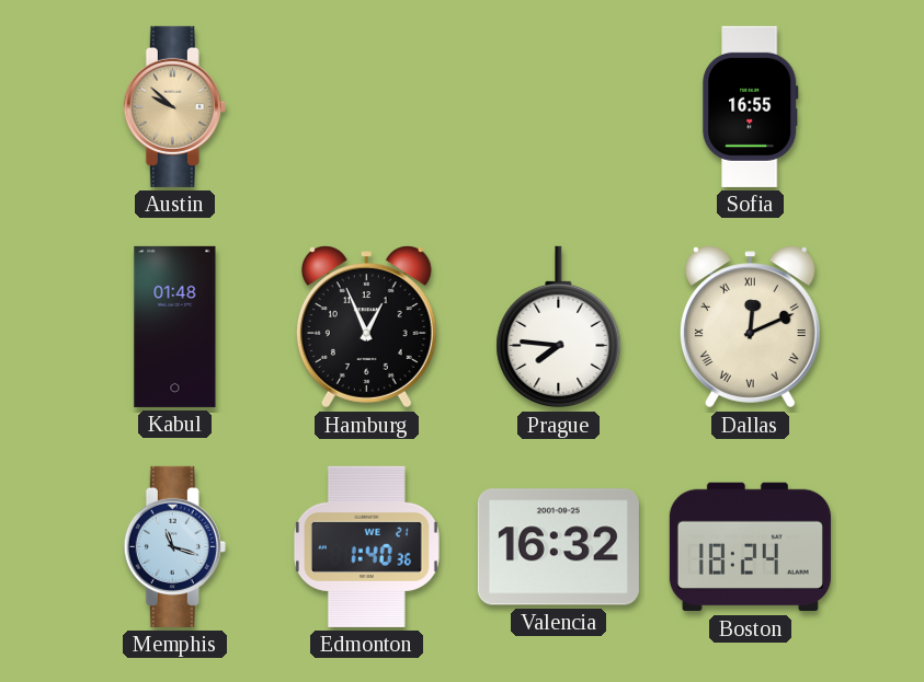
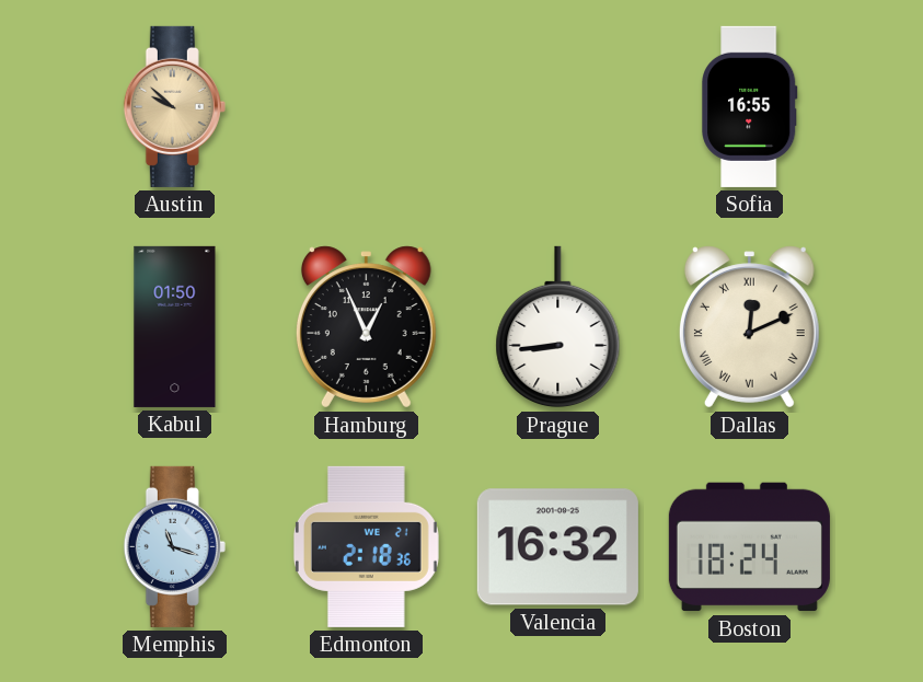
Kabul: 01:48 -> 01:50 (175, 326)
Prague: 7:46 -> 8:44 (558, 327)
Edmonton: 1:40 -> 2:18 (366, 546)
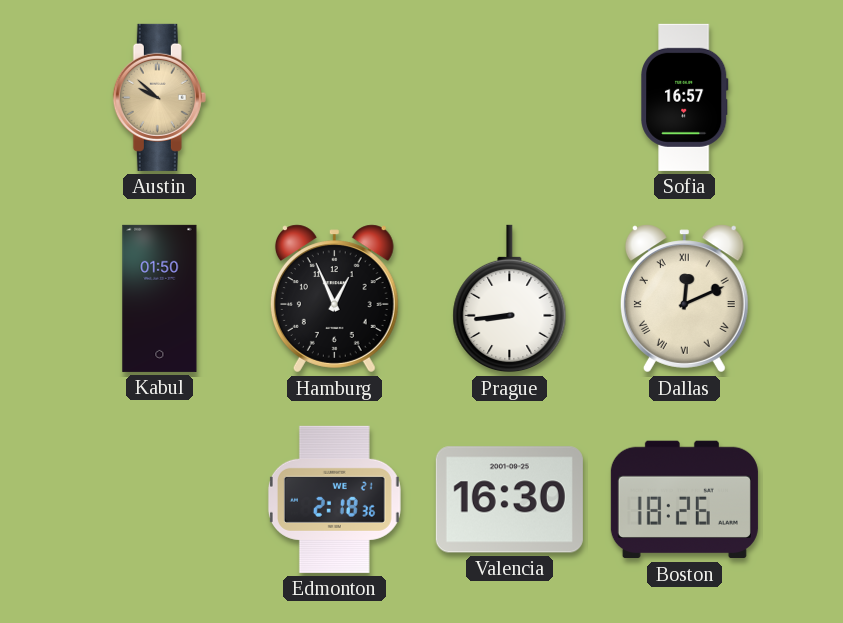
Sofia: 16:55 -> 16:57 (685, 97)
Memphis: 11:18 -> none (174, 546)
Valencia: 16:32 -> 16:30 (509, 500)
Boston: 18:24 -> 18:26 (684, 500)
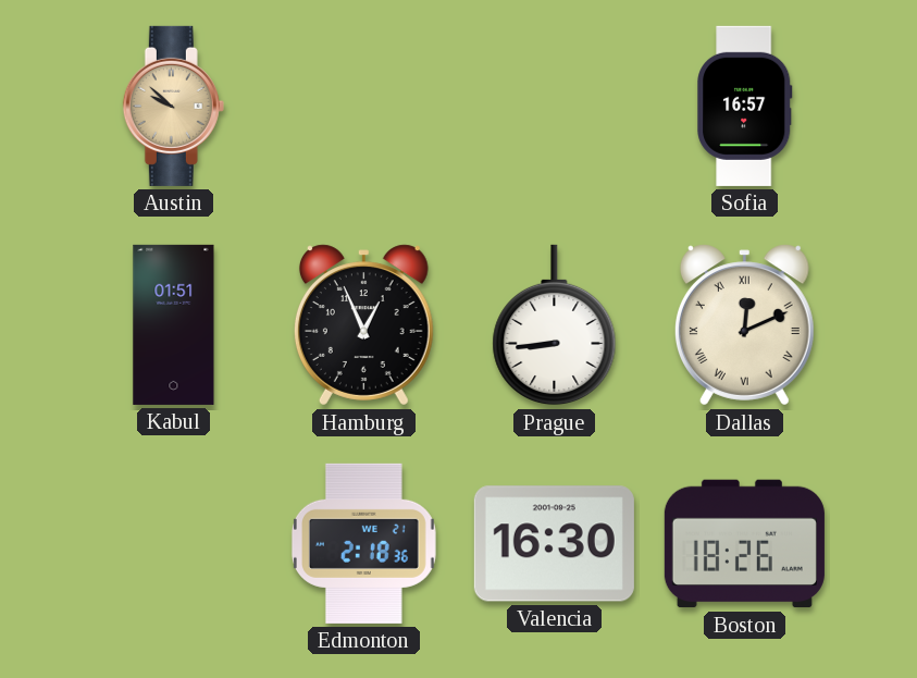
Kabul: 01:50 -> 01:51 (174, 324)
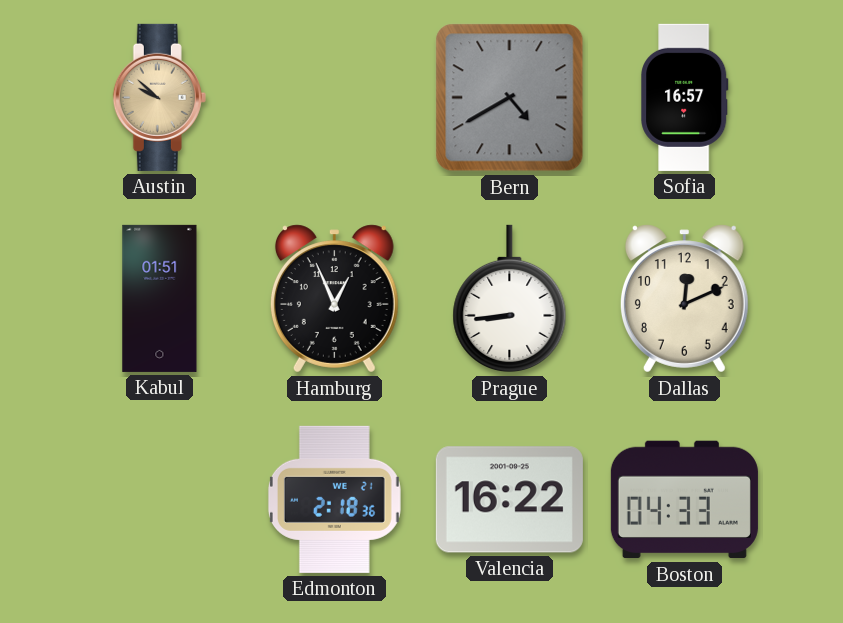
Bern: none -> 4:40 (510, 98)
Dallas numerals: Roman -> Arabic (684, 299)
Valencia: 16:30 -> 16:22 (509, 500)
Boston: 18:26 -> 04:33 (684, 500)
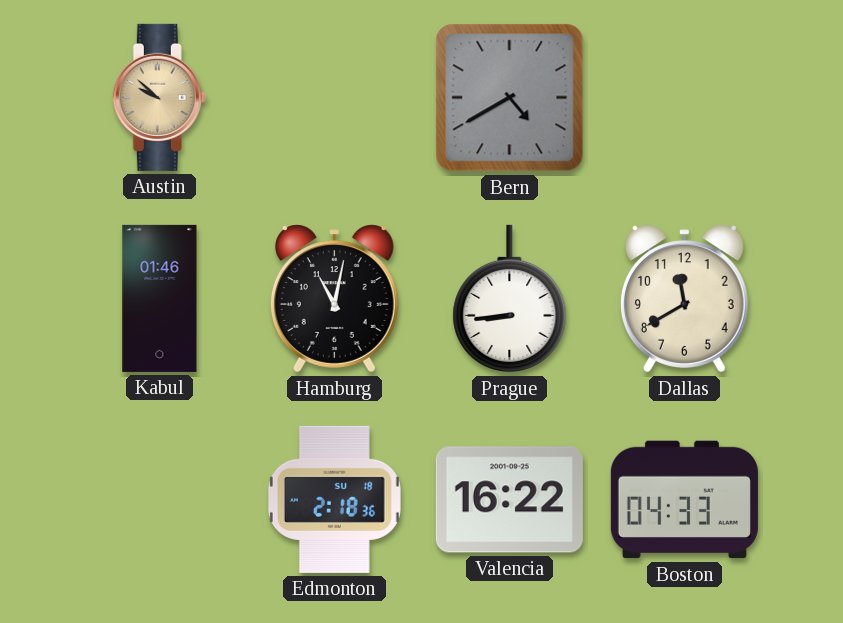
Sofia: 16:57 -> none (685, 97)
Kabul: 01:51 -> 01:46 (160, 298)
Hamburg: 12:56 -> 11:02 (334, 299)
Dallas: 12:11 -> 11:40 (684, 299)
Edmonton date: WE 21 -> SU 18 (334, 499)
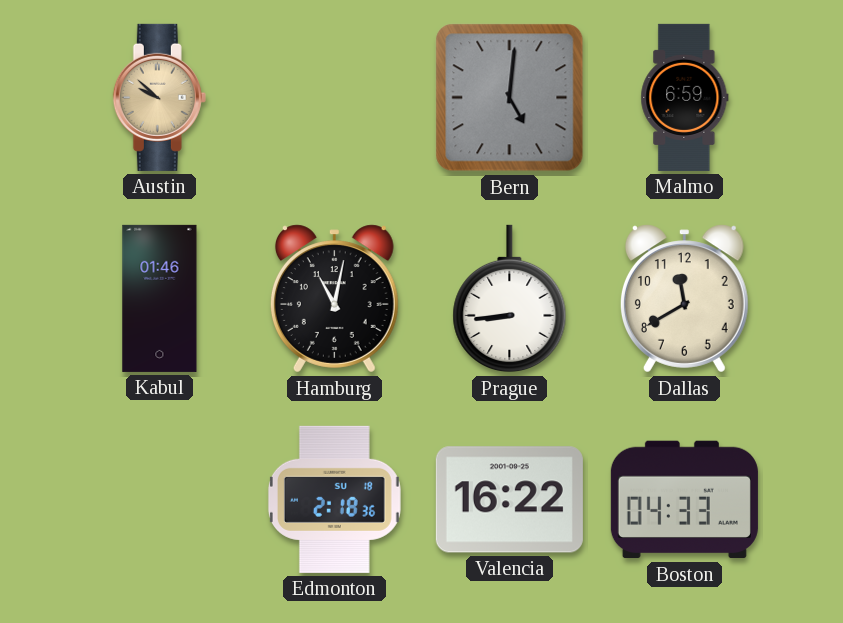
Bern: 4:40 -> 5:01 (510, 98)
Malmo: none -> 6:59 (685, 97)
